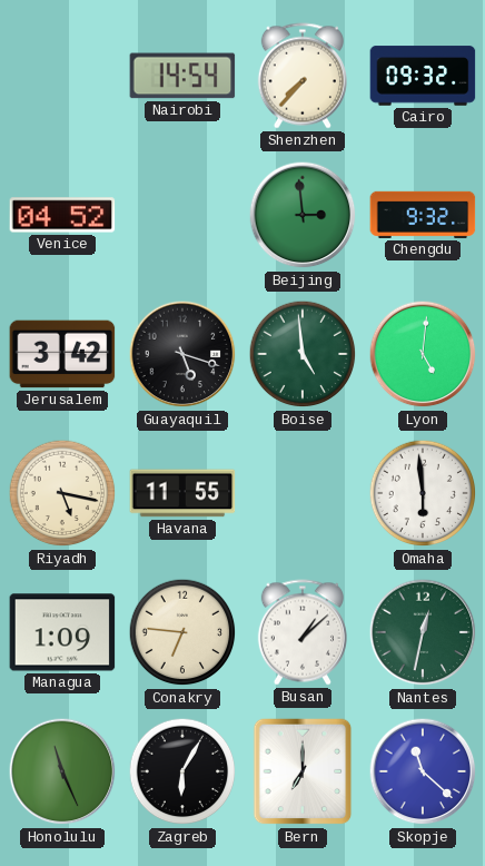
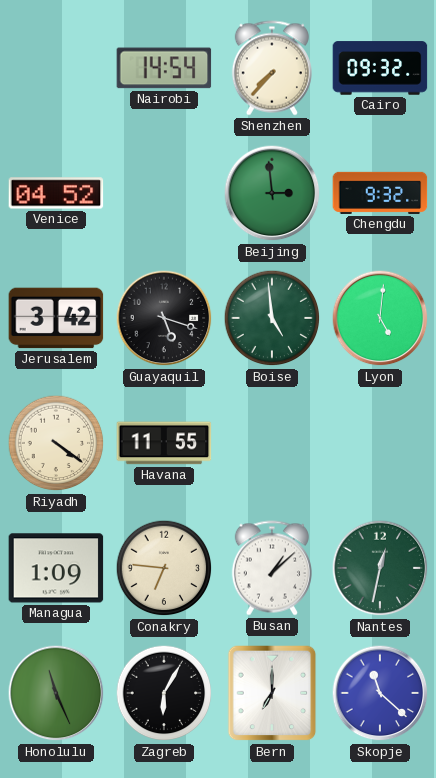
Riyadh: 5:17 -> 4:21 (56, 443)
Omaha: 5:59 -> none (423, 493)
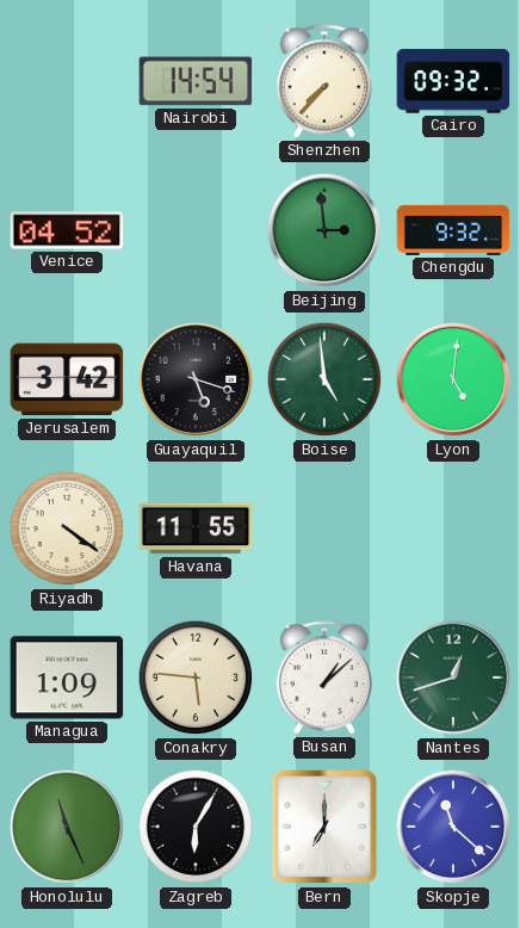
Conakry: 6:46 -> 5:46 (196, 678)
Nantes: 12:32 -> 12:42 (453, 678)
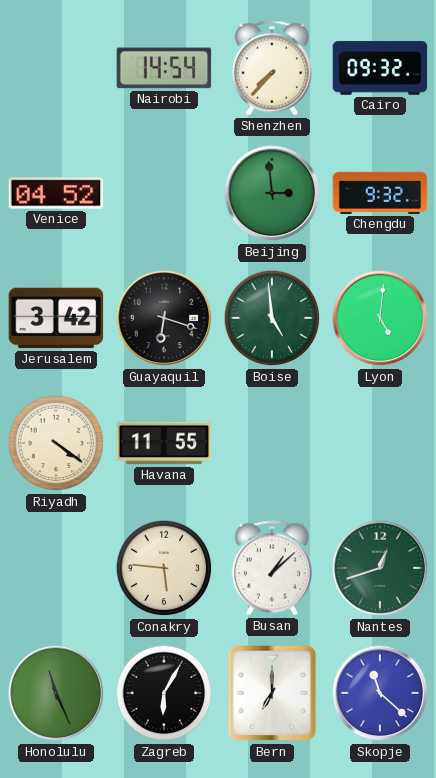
Guayaquil: 5:18 -> 6:18 (164, 318)
Managua: 1:09 -> none (67, 678)
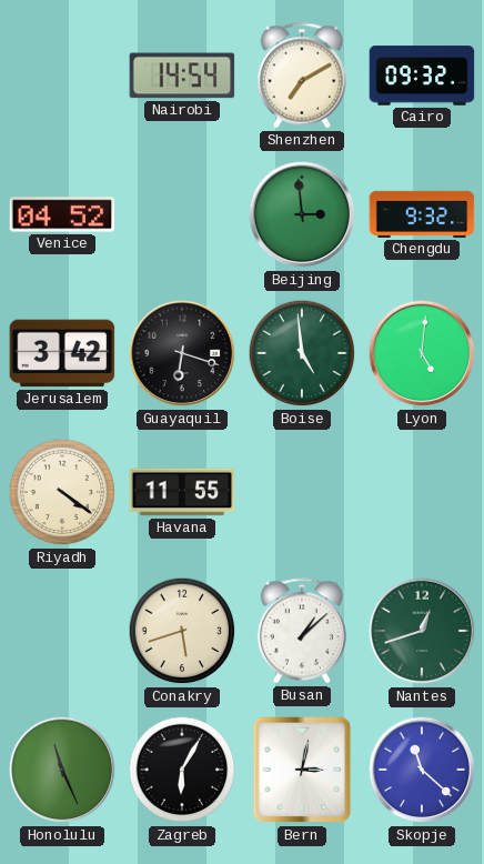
Shenzhen: 7:37 -> 7:10 (302, 76)
Conakry: 5:46 -> 5:42 (182, 631)
Bern: 7:00 -> 3:02 (302, 770)
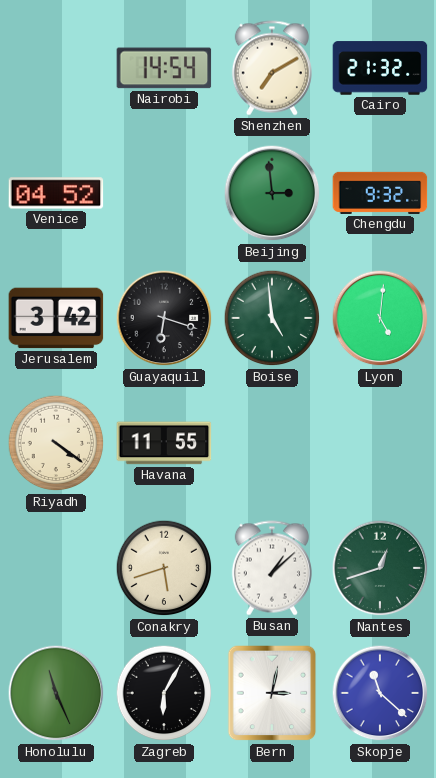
Cairo: 09:32 -> 21:32 (380, 68)
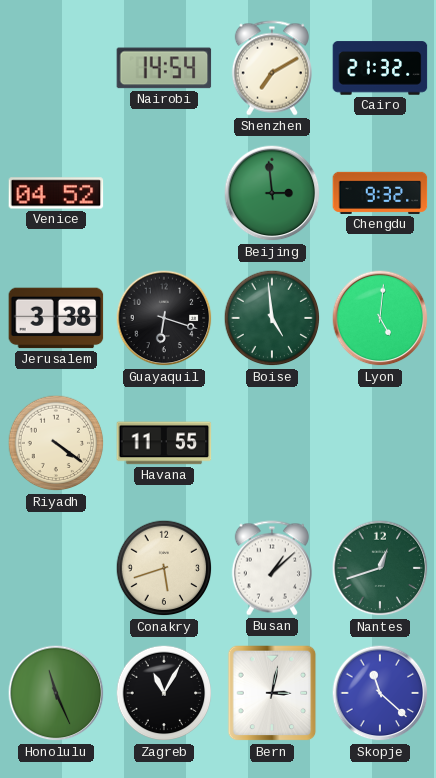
Jerusalem: 3:42 -> 3:38 (56, 318)
Zagreb: 6:05 -> 11:05 (164, 693)
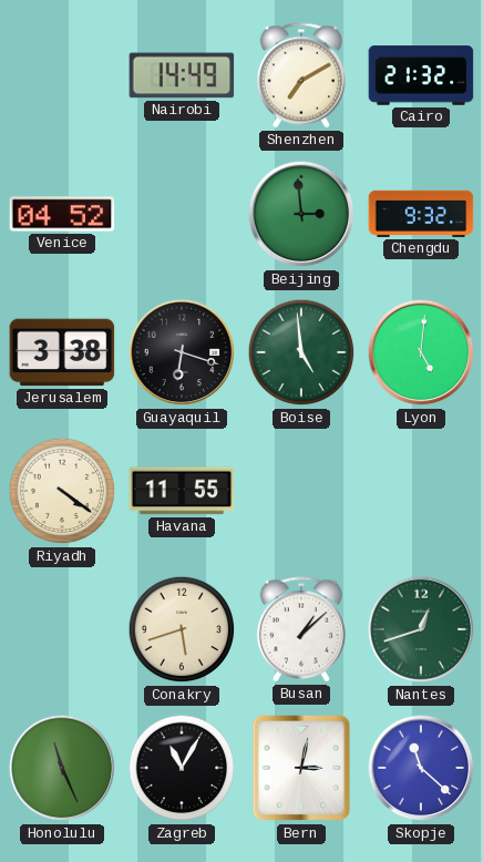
Nairobi: 14:54 -> 14:49 (182, 75)
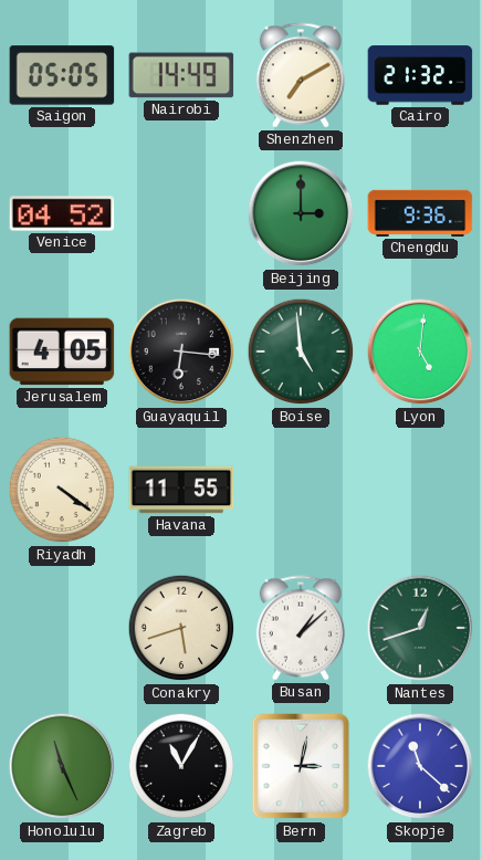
Saigon: none -> 05:05 (62, 75)
Beijing: 2:59 -> 3:00 (301, 213)
Chengdu: 9:32 -> 9:36 (420, 213)
Jerusalem: 3:38 -> 4:05 (62, 352)
Guayaquil: 6:18 -> 6:16 (181, 352)
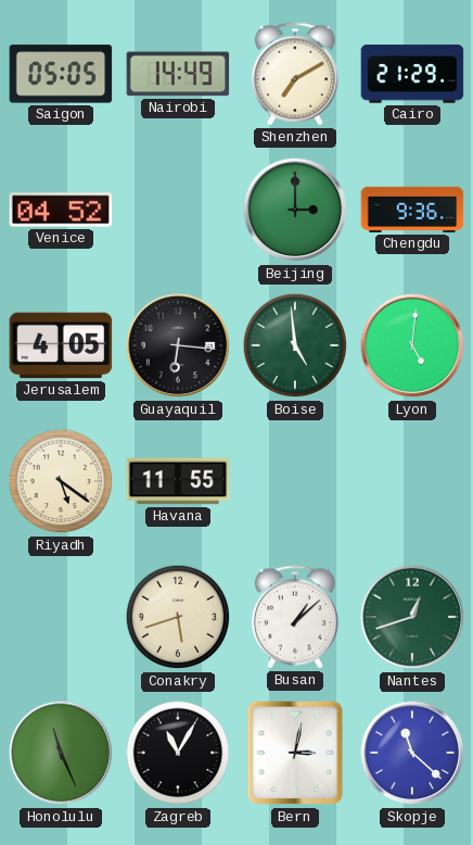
Cairo: 21:32 -> 21:29 (412, 74)
Riyadh: 4:21 -> 5:21 (61, 481)
